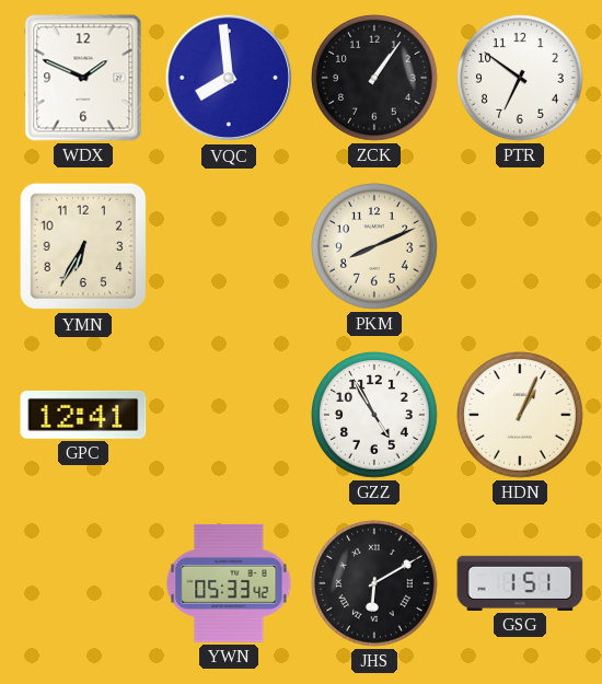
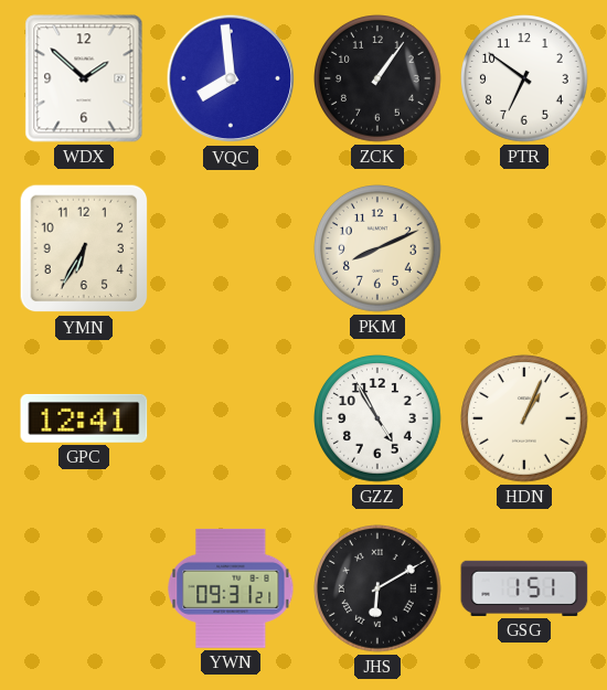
WDX: 1:49 -> 1:52 (84, 78)
YWN: 05:33 -> 09:31 (231, 588)
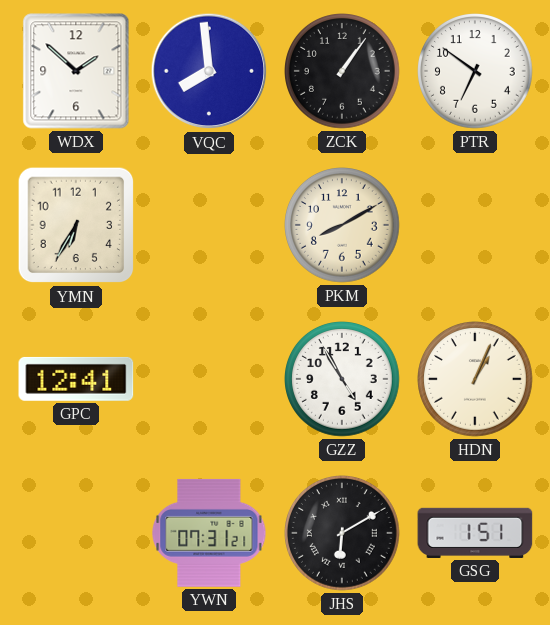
PKM: 8:11 -> 8:10 (343, 226)
YWN: 09:31 -> 07:31 (209, 533)
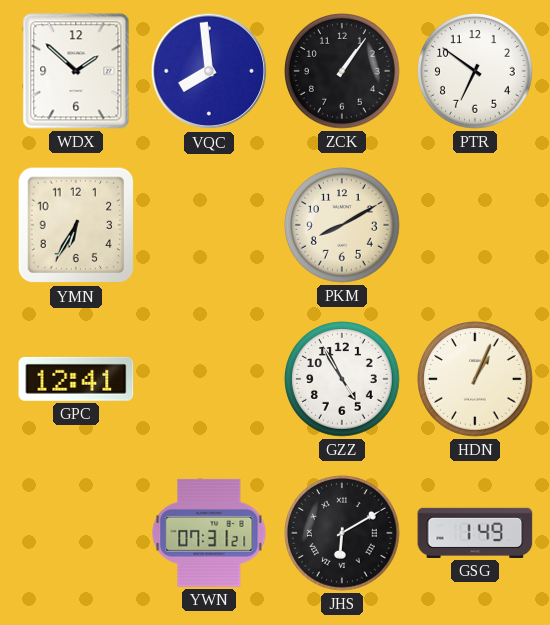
GSG: 1:51 -> 1:49 (475, 533)
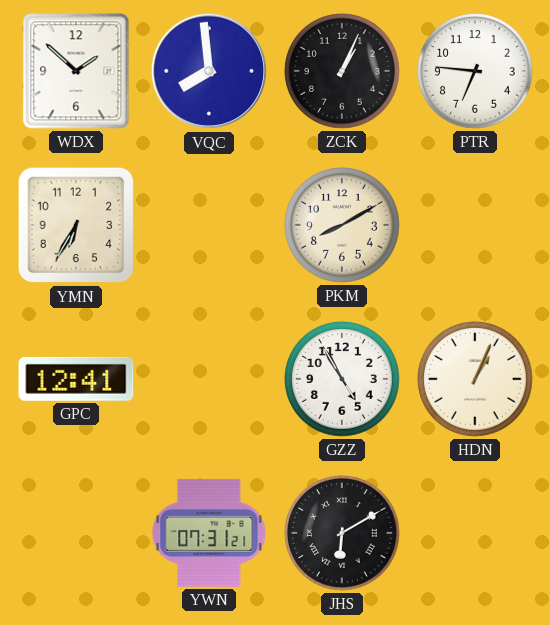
ZCK: 1:06 -> 1:04 (343, 72)
PTR: 6:51 -> 6:46 (476, 72)
GSG: 1:49 -> none (475, 533)
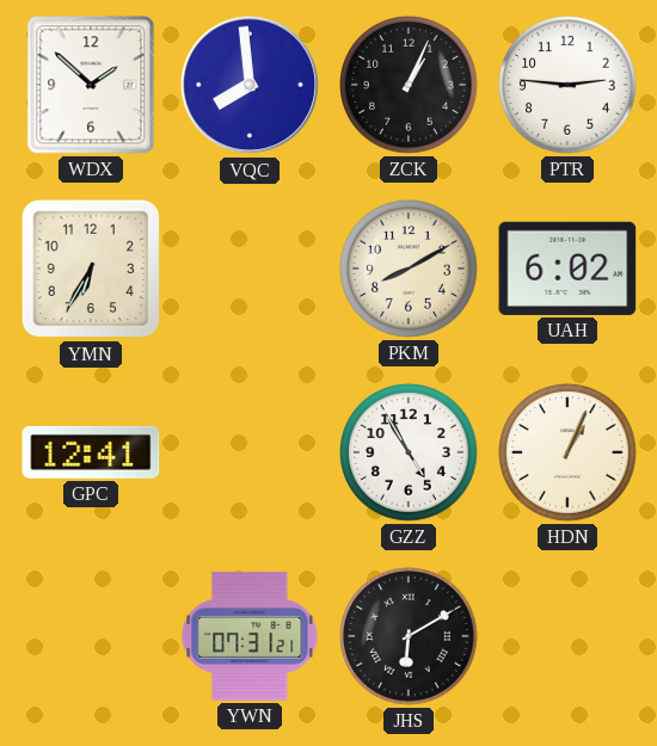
PTR: 6:46 -> 2:46 (569, 86)
UAH: none -> 6:02 (567, 269)
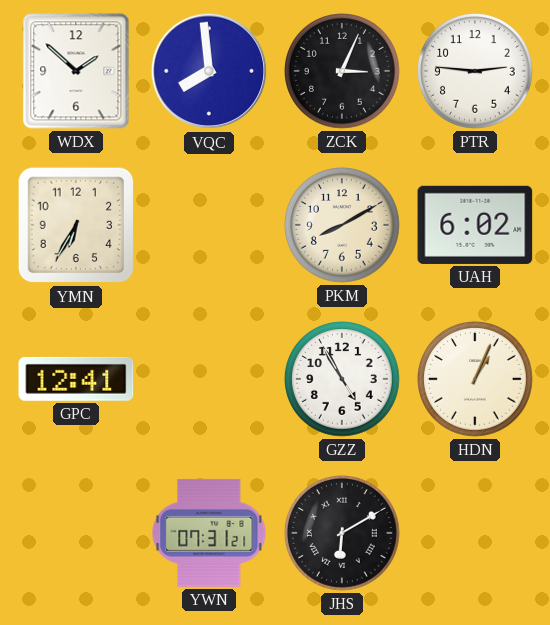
ZCK: 1:04 -> 3:04 (343, 72)
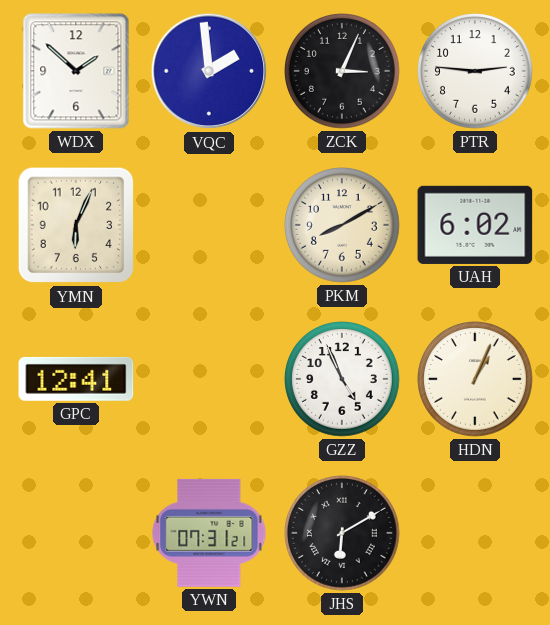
VQC: 7:59 -> 1:59 (209, 71)
YMN: 6:35 -> 6:04 (76, 225)
GZZ: 4:55 -> 4:56 (343, 380)
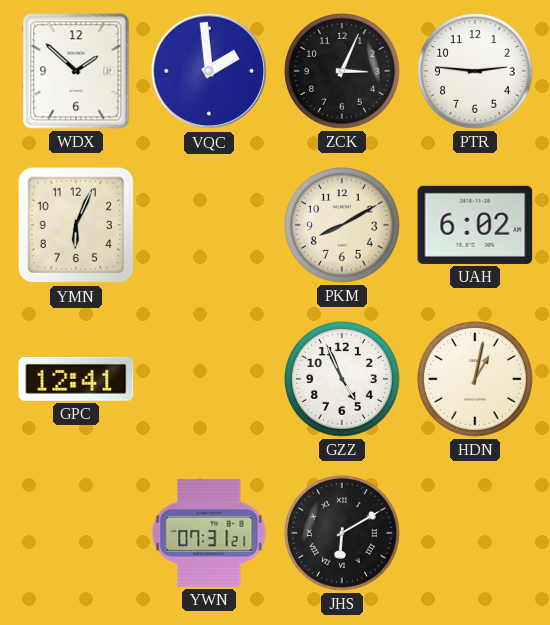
HDN: 1:04 -> 1:02 (476, 380)
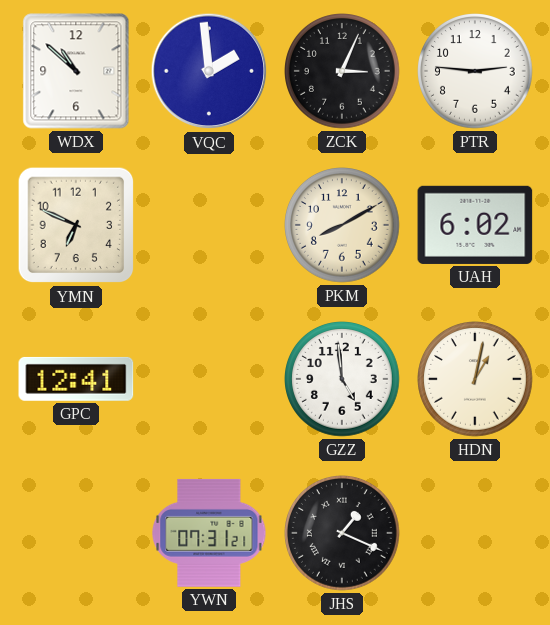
WDX: 1:52 -> 10:52 (76, 71)
YMN: 6:04 -> 6:49 (76, 225)
GZZ: 4:56 -> 4:59 (343, 380)
JHS: 6:10 -> 1:19 (343, 534)
